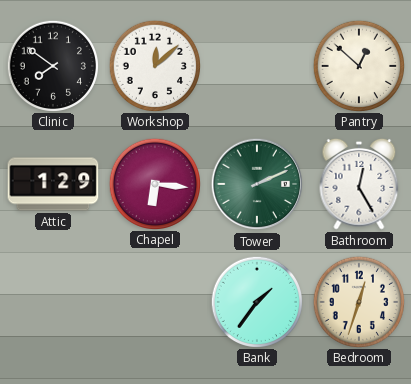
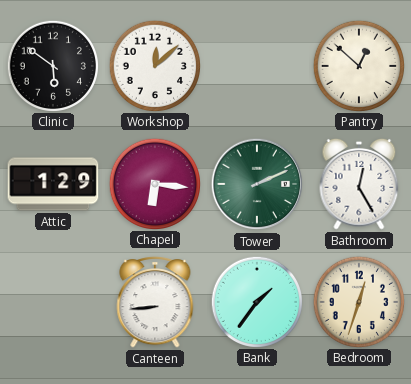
Clinic: 7:51 -> 5:51 (52, 65)
Canteen: none -> 8:44 (155, 303)
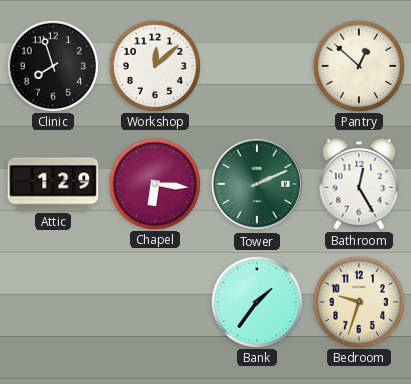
Clinic: 5:51 -> 7:57 (52, 65)
Canteen: 8:44 -> none (155, 303)
Bedroom: 12:33 -> 9:33 (358, 301)
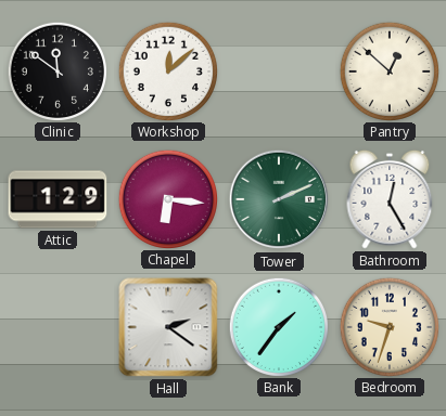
Clinic: 7:57 -> 11:51 (56, 70)
Hall: none -> 2:21 (168, 327)
